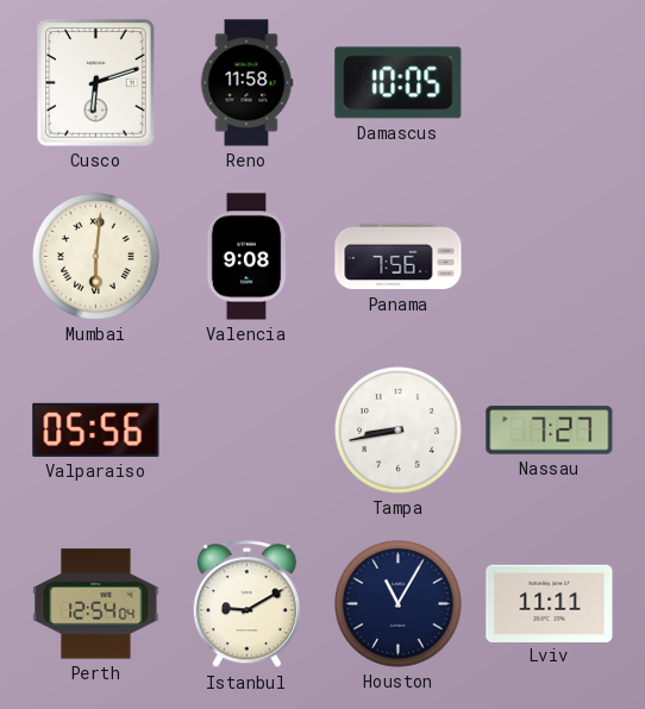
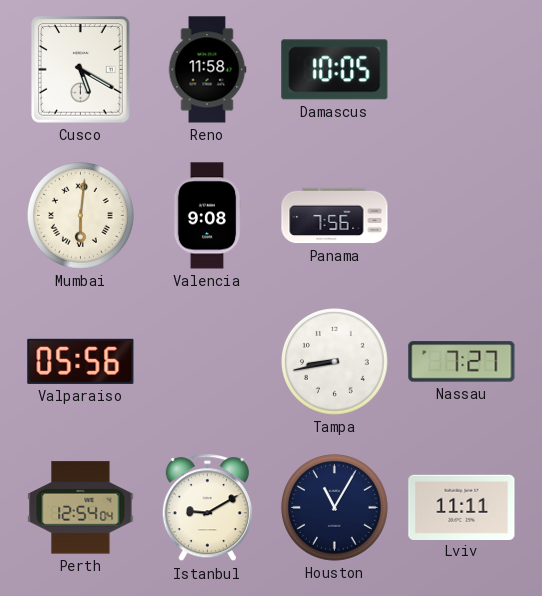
Cusco: 6:12 -> 5:20 (81, 70)
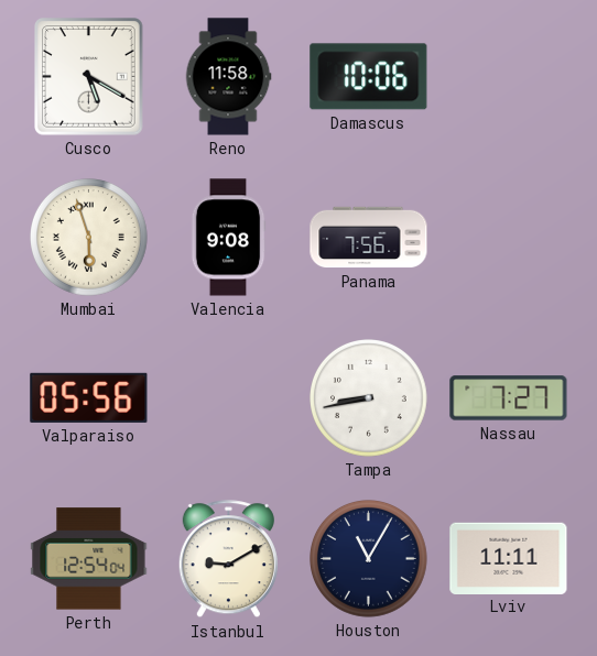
Damascus: 10:05 -> 10:06 (369, 77)
Mumbai: 6:01 -> 5:57 (89, 238)
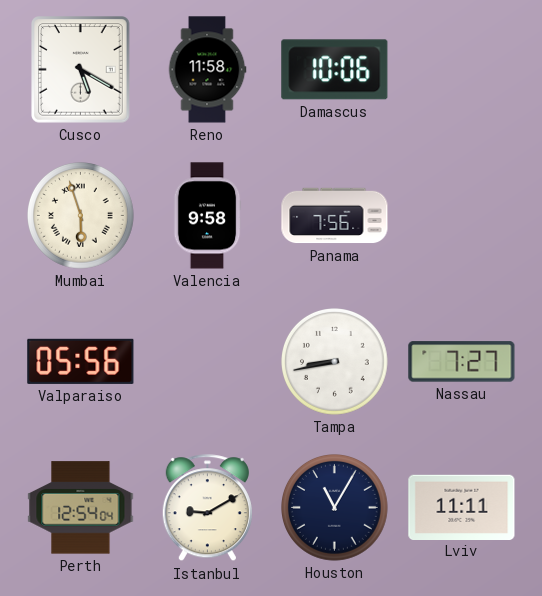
Valencia: 9:08 -> 9:58 (207, 216)
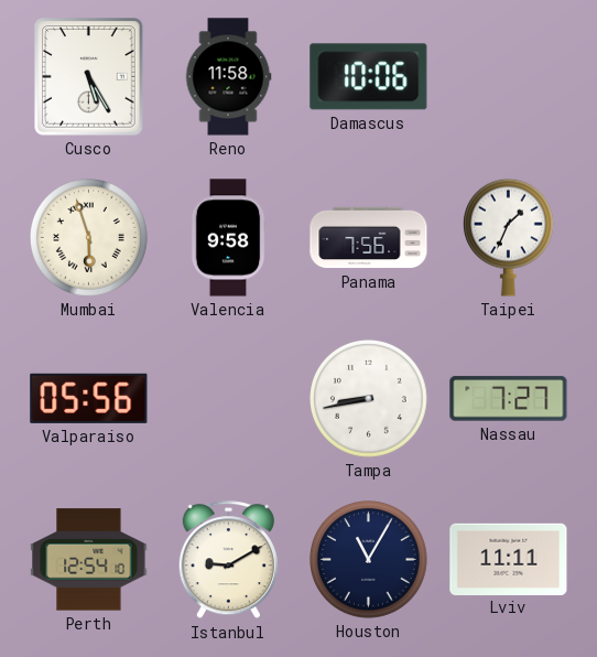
Cusco: 5:20 -> 5:25 (89, 77)
Taipei: none -> 1:34 (508, 237)
Perth: 12:54:04 -> 12:54:10 (89, 560)
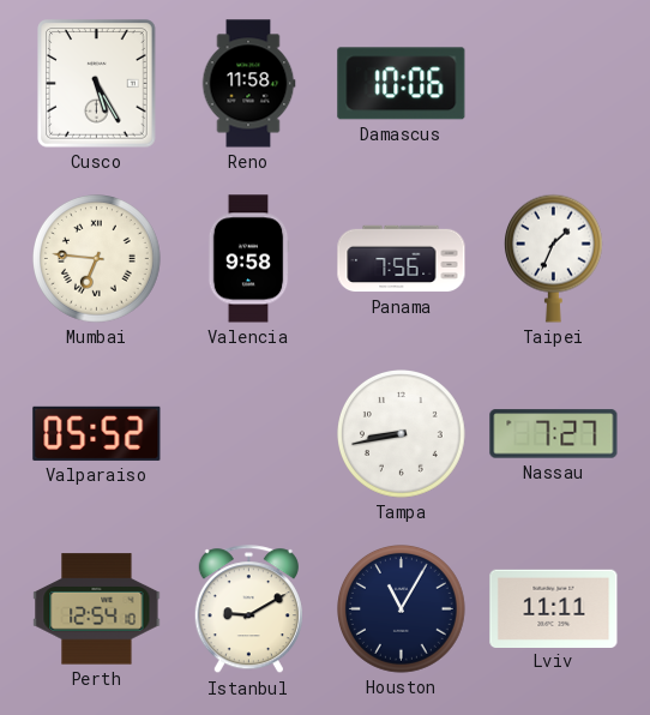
Mumbai: 5:57 -> 6:46 (97, 259)
Valparaiso: 05:56 -> 05:52 (97, 433)
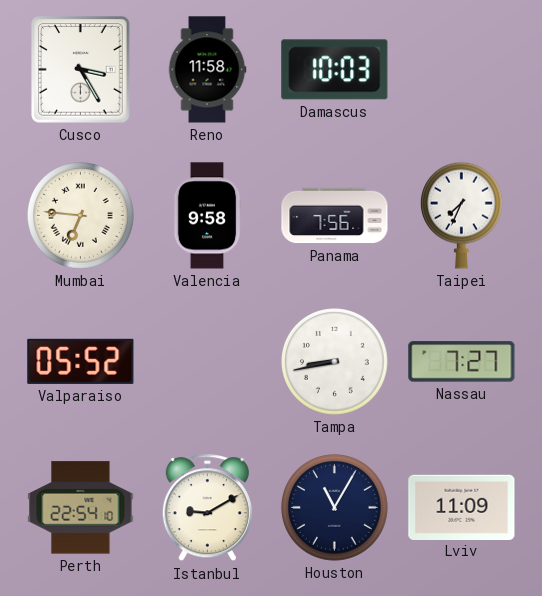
Cusco: 5:25 -> 3:25 (81, 70)
Damascus: 10:06 -> 10:03 (335, 70)
Taipei: 1:34 -> 7:34 (461, 215)
Perth: 12:54 -> 22:54 (81, 508)
Lviv: 11:11 -> 11:09 (462, 507)
